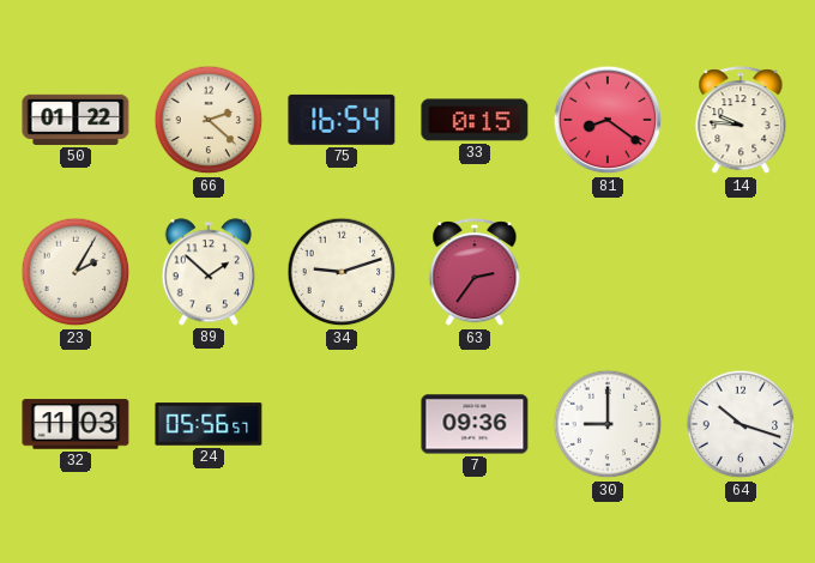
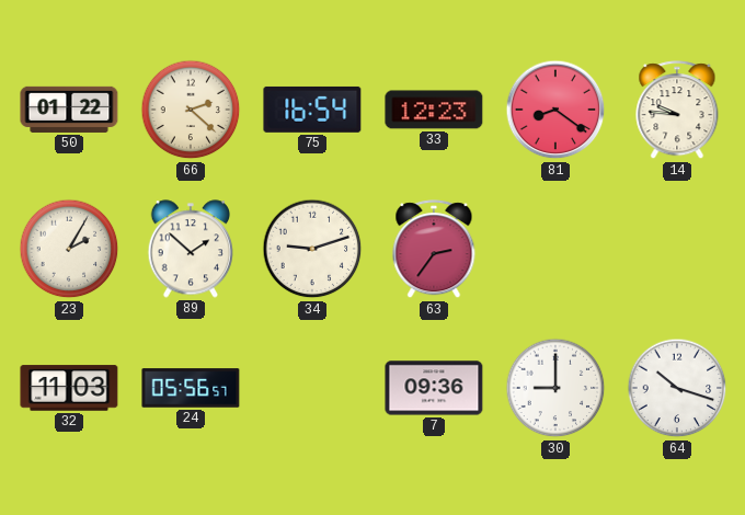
33: 0:15 -> 12:23 (434, 110)
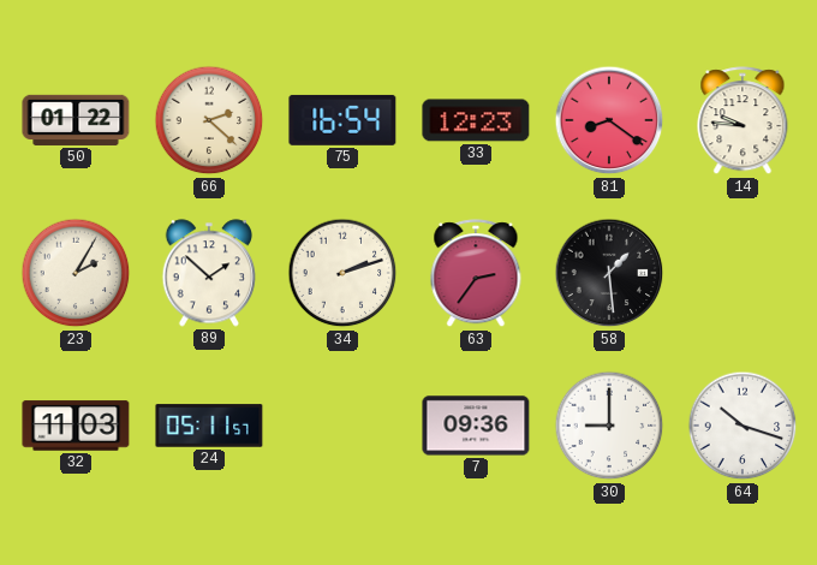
34: 9:12 -> 2:12 (342, 273)
58: none -> 1:29 (609, 273)
24: 05:56 -> 05:11 (209, 426)
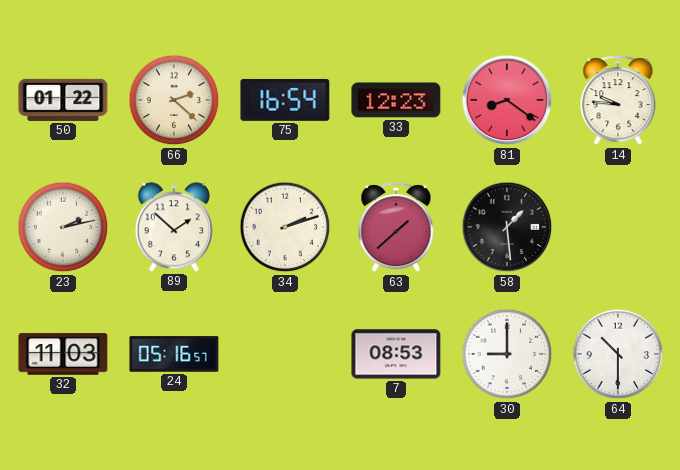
23: 2:05 -> 2:13 (63, 227)
63: 2:36 -> 1:38 (396, 228)
24: 05:11 -> 05:16 (174, 354)
7: 09:36 -> 08:53 (396, 354)
64: 10:18 -> 10:30 (618, 354)
